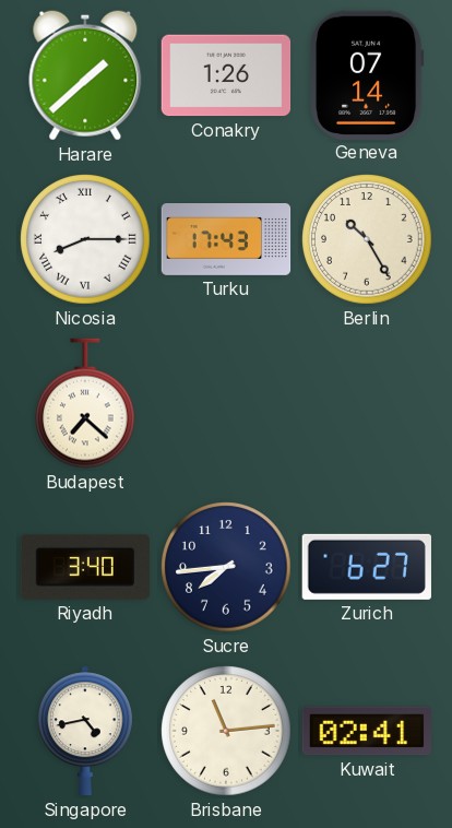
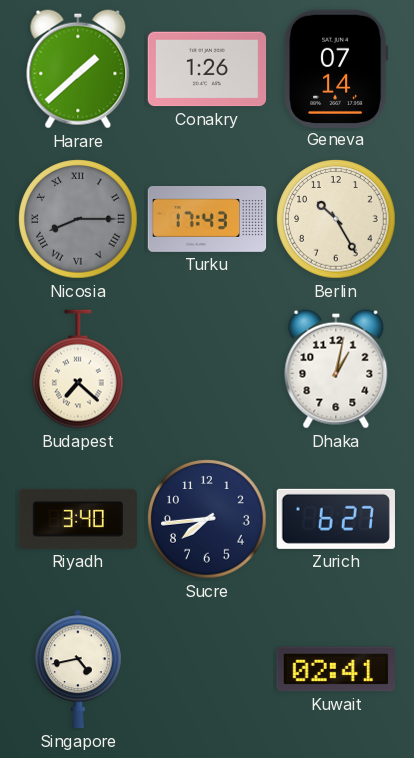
Nicosia dial: white -> grey (78, 219)
Dhaka: none -> 1:02 (336, 369)
Brisbane: 11:14 -> none (226, 731)
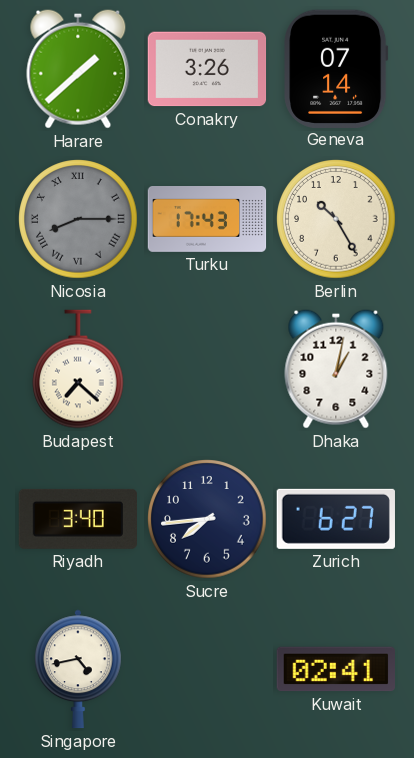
Conakry: 1:26 -> 3:26 (207, 69)
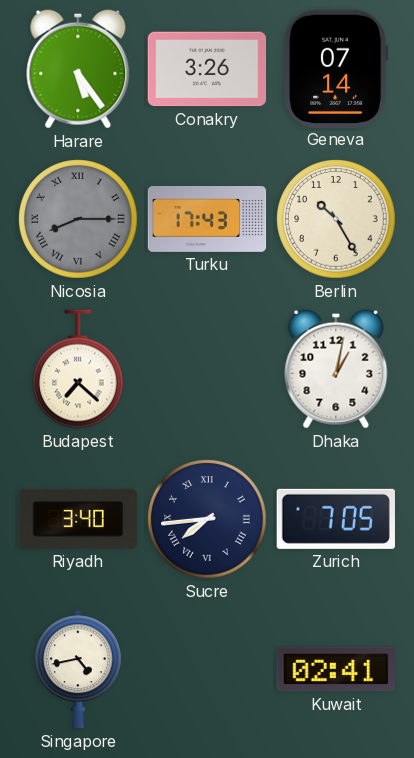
Harare: 1:38 -> 5:24 (78, 69)
Sucre numerals: Arabic -> Roman (207, 519)
Zurich: 6:27 -> 7:05 (336, 519)
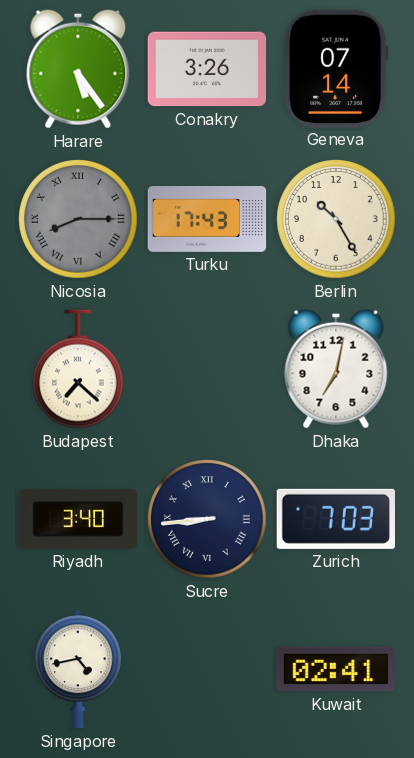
Dhaka: 1:02 -> 7:02 (336, 369)
Sucre: 7:44 -> 8:44 (207, 519)
Zurich: 7:05 -> 7:03 (336, 519)
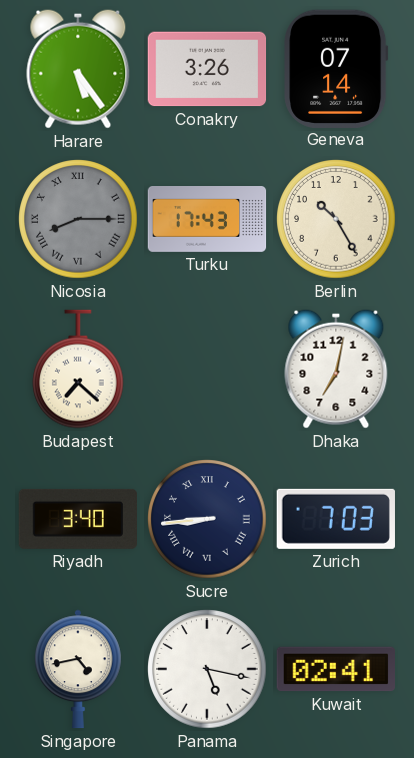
Panama: none -> 5:17 (207, 669)
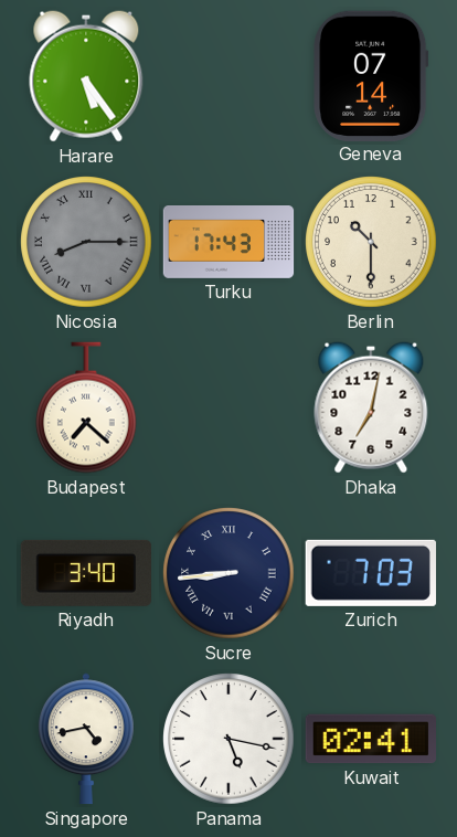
Conakry: 3:26 -> none (207, 69)
Berlin: 10:25 -> 10:30 (371, 242)
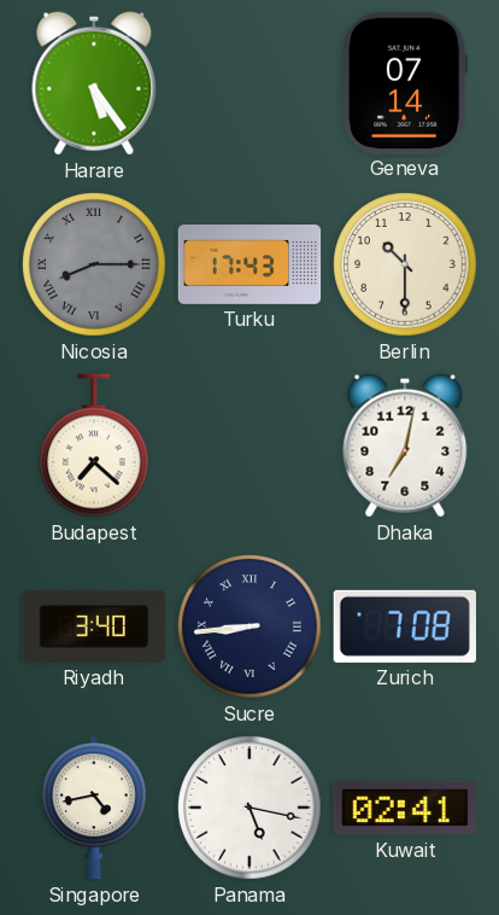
Zurich: 7:03 -> 7:08 (405, 626)
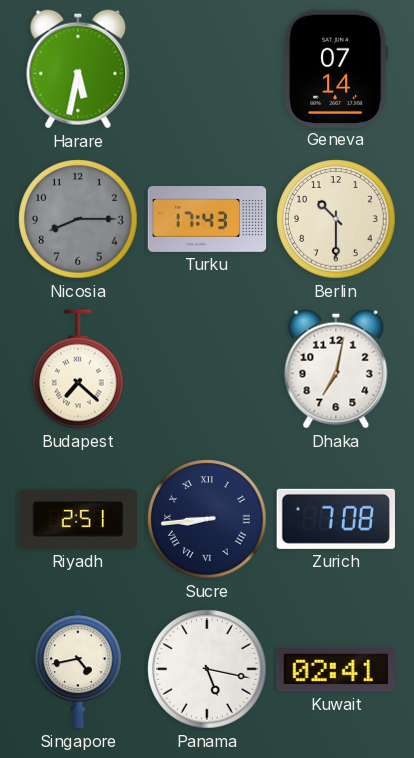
Harare: 5:24 -> 5:32 (78, 69)
Nicosia numerals: Roman -> Arabic (78, 219)
Riyadh: 3:40 -> 2:51 (77, 519)
